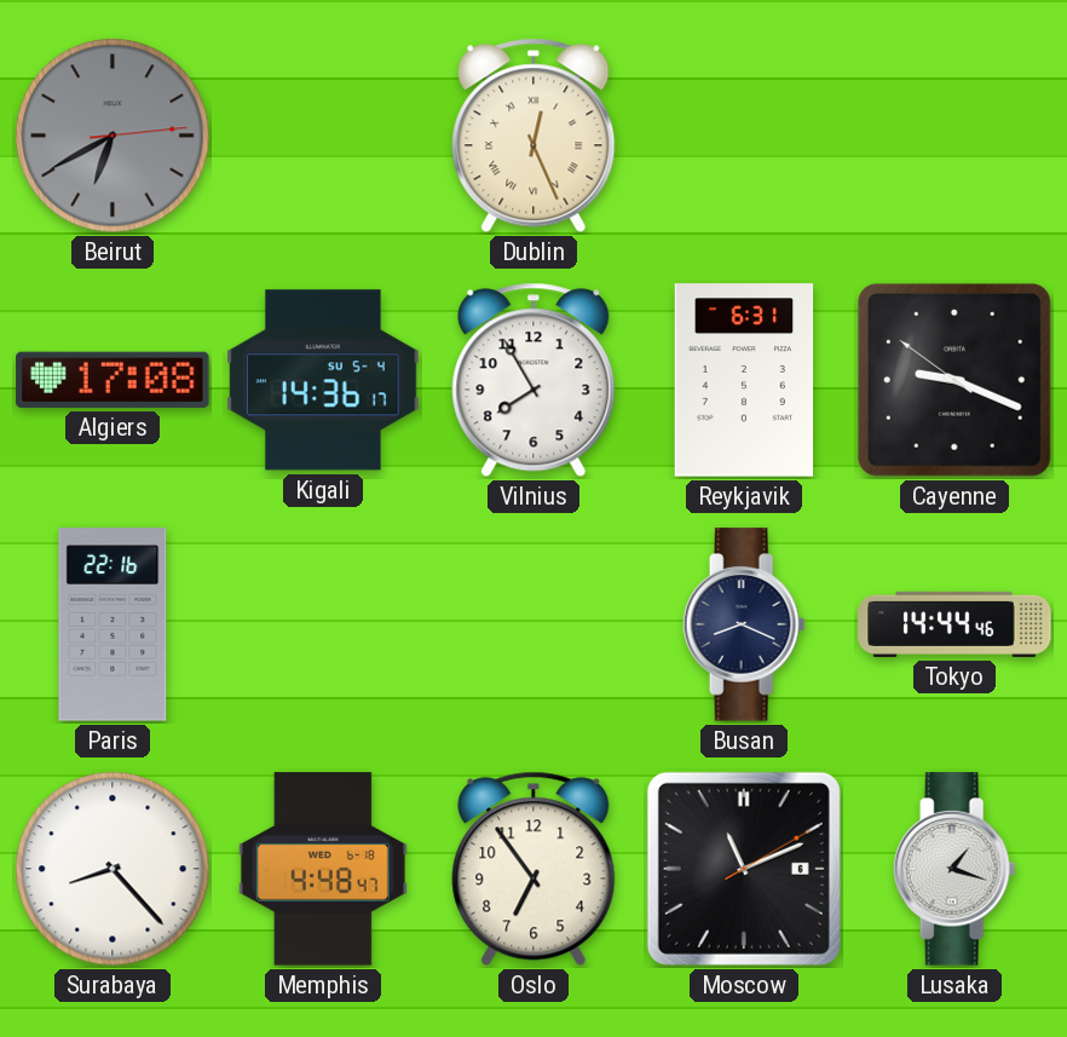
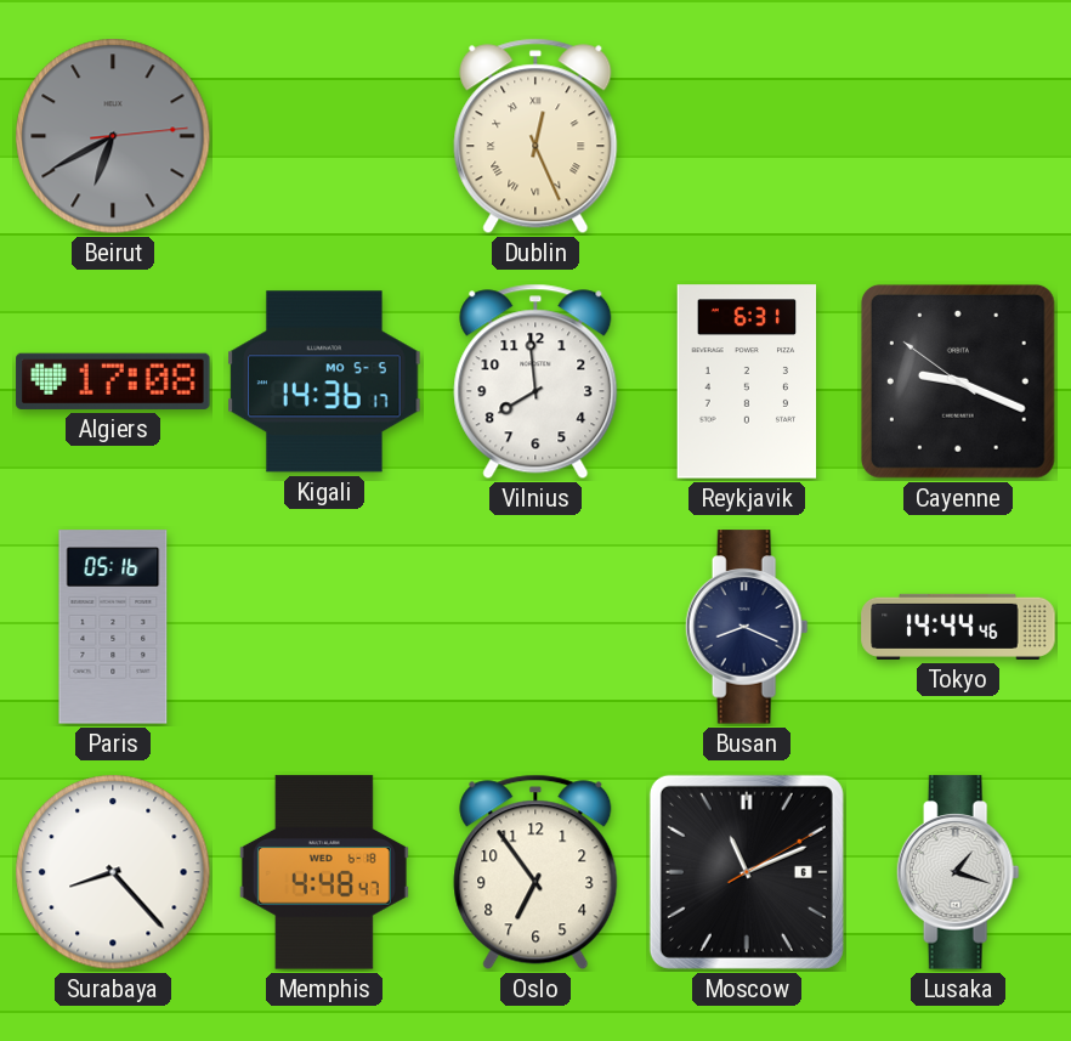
Kigali date: SU 5-4 -> MO 5-5 (324, 381)
Vilnius: 7:55 -> 7:59 (535, 381)
Paris: 22:16 -> 05:16 (113, 627)
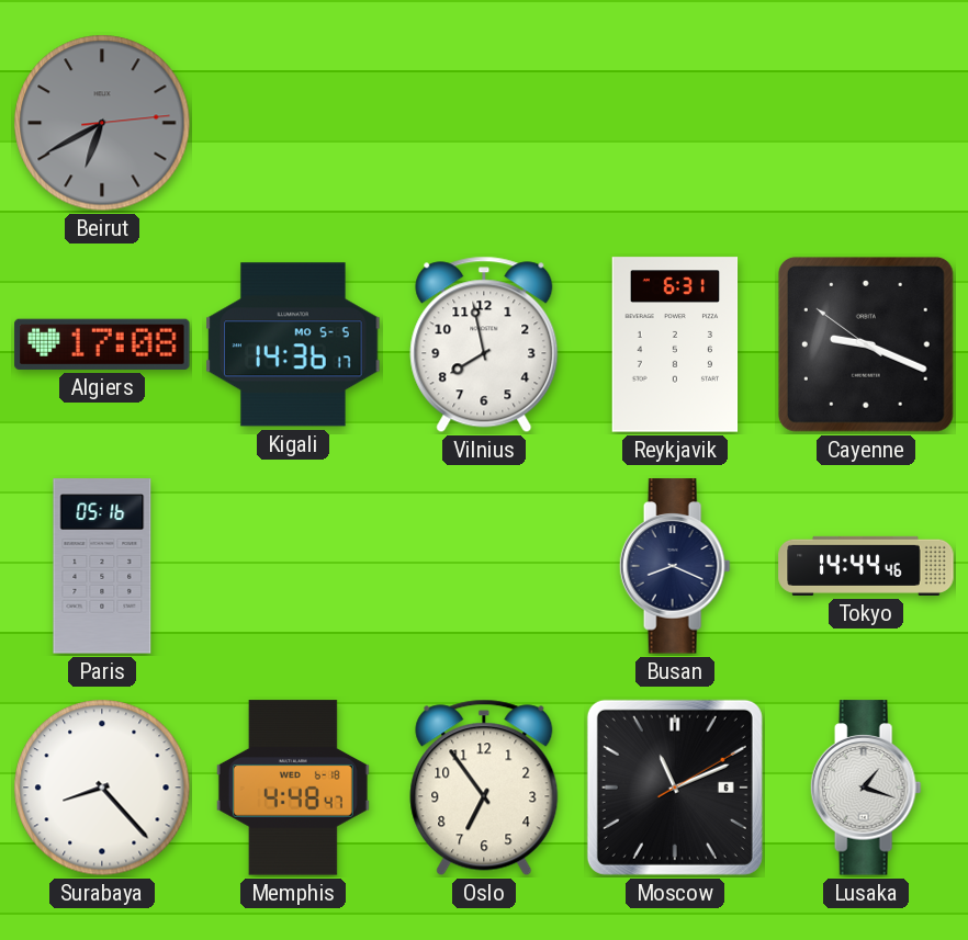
Dublin: 12:26 -> none (535, 136)
Vilnius: 7:59 -> 7:58 (484, 344)
